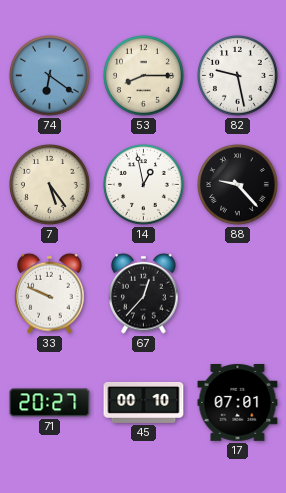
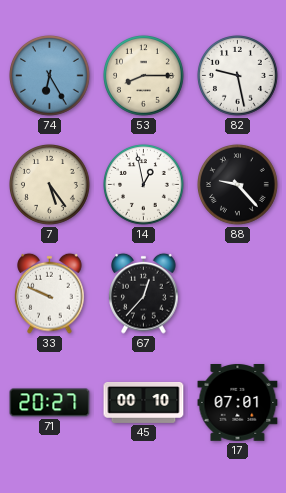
74: 6:21 -> 6:25 (50, 76)
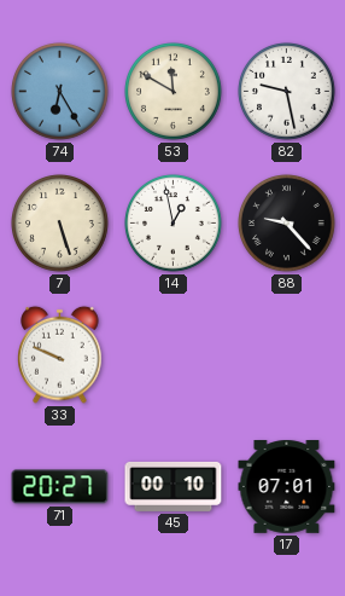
53: 8:15 -> 11:50 (174, 92)
7: 5:24 -> 5:27 (60, 224)
67: 12:37 -> none (144, 293)
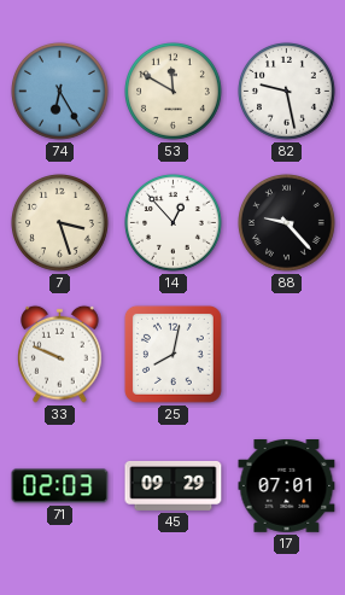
7: 5:27 -> 3:27 (60, 223)
14: 12:58 -> 12:53 (174, 223)
25: none -> 8:02 (172, 354)
71: 20:27 -> 02:03 (60, 486)
45: 00:10 -> 09:29 (174, 485)
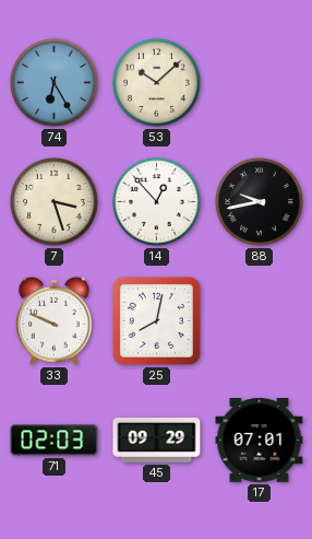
53: 11:50 -> 10:08 (157, 83)
82: 9:28 -> none (287, 92)
88: 9:23 -> 9:43 (260, 202)
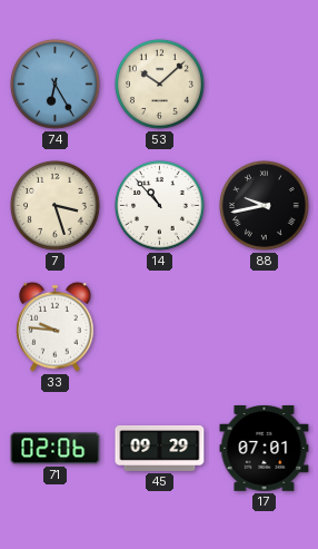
14: 12:53 -> 10:53 (160, 206)
33: 9:49 -> 9:46 (56, 326)
25: 8:02 -> none (156, 320)
71: 02:03 -> 02:06 (56, 449)
